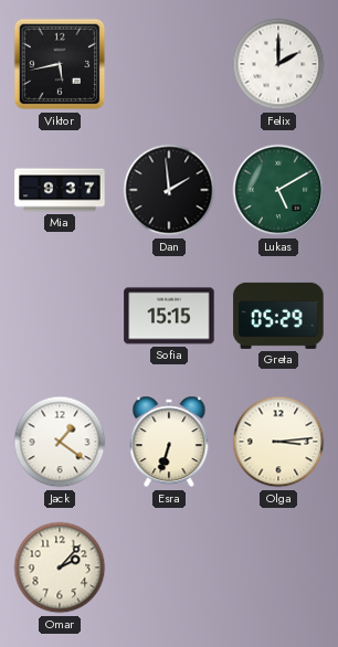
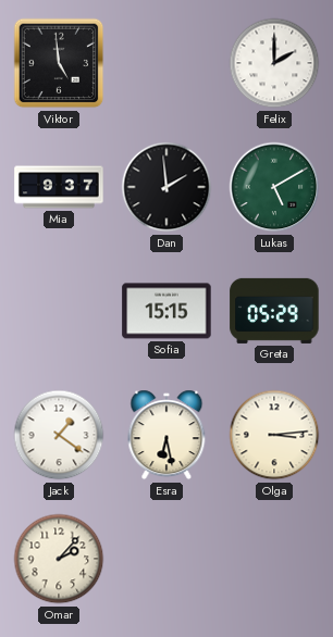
Viktor: 5:43 -> 4:59 (59, 63)
Esra: 6:33 -> 6:28 (166, 435)
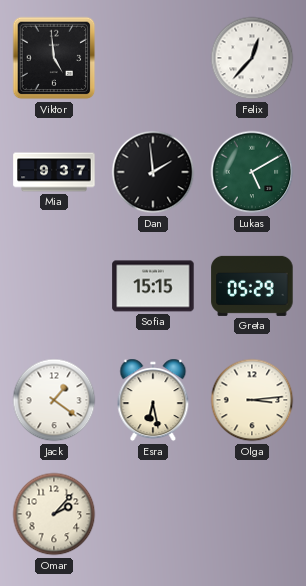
Felix: 2:00 -> 12:37 (252, 58)
